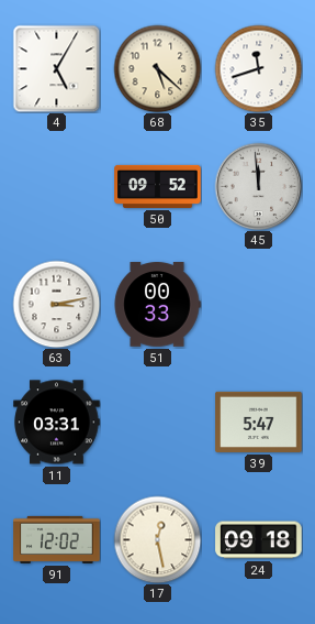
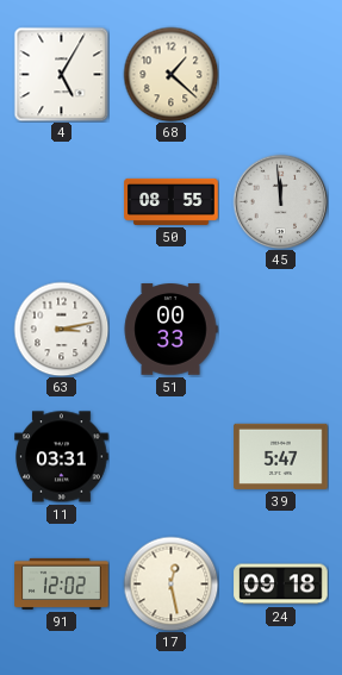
68: 5:22 -> 1:22 (170, 74)
35: 11:42 -> none (258, 68)
50: 09:52 -> 08:55 (172, 201)
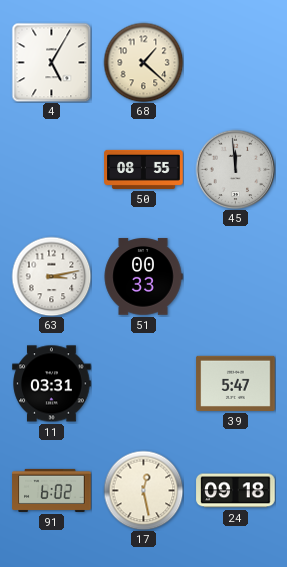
91: 12:02 -> 6:02 (52, 490)
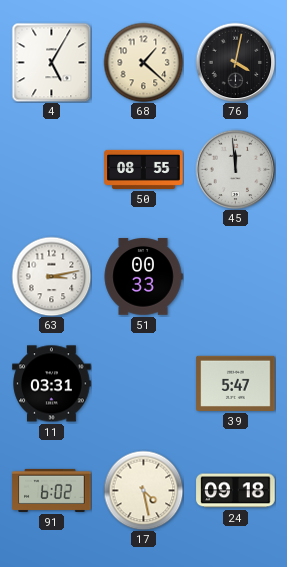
76: none -> 4:02 (235, 62)
17: 12:28 -> 4:28 (143, 490)
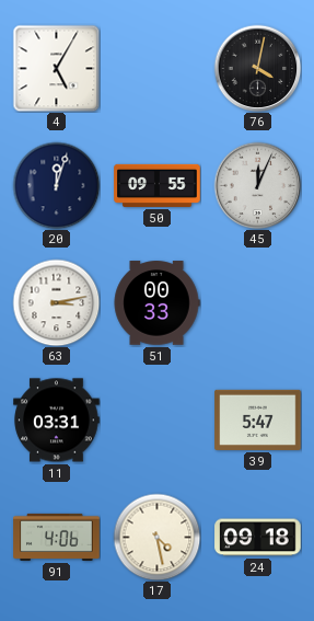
68: 1:22 -> none (143, 62)
20: none -> 12:03 (56, 185)
50: 08:55 -> 09:55 (158, 185)
45: 11:59 -> 12:04 (257, 185)
91: 6:02 -> 4:06 (57, 537)
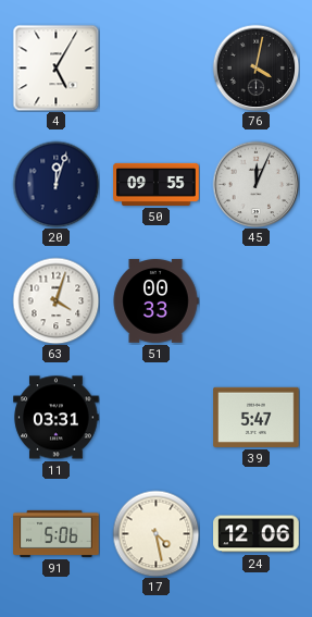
63: 3:13 -> 4:03 (55, 300)
91: 4:06 -> 5:06 (57, 533)
24: 09:18 -> 12:06 (257, 534)
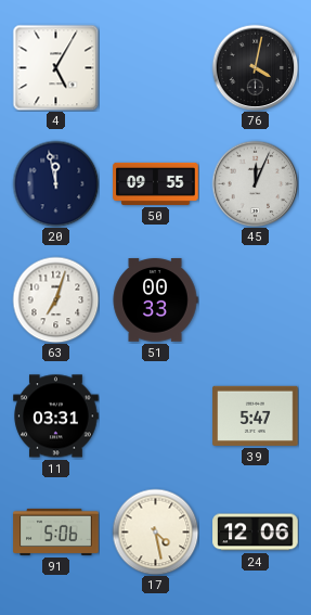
20: 12:03 -> 11:58 (55, 183)
63: 4:03 -> 7:03 (55, 299)
